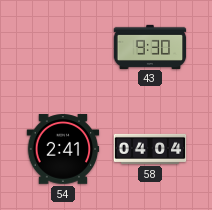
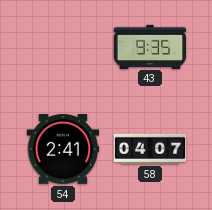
43: 9:30 -> 9:35 (150, 46)
58: 04:04 -> 04:07 (150, 149)
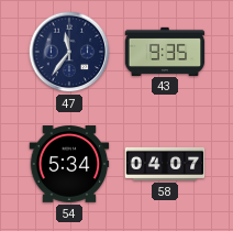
47: none -> 11:36 (69, 52)
54: 2:41 -> 5:34 (69, 164)
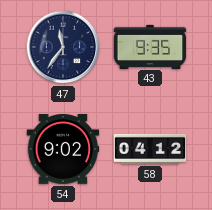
54: 5:34 -> 9:02 (63, 149)
58: 04:07 -> 04:12 (150, 149)
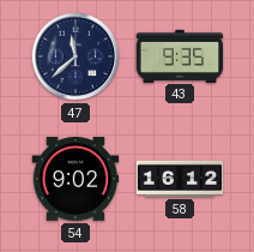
47: 11:36 -> 11:38 (75, 56)
58: 04:12 -> 16:12 (180, 179)
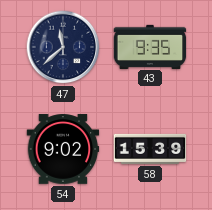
58: 16:12 -> 15:39 (150, 149)
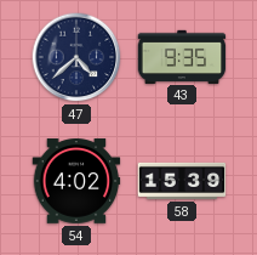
47: 11:38 -> 4:38 (76, 57)
54: 9:02 -> 4:02 (76, 181)
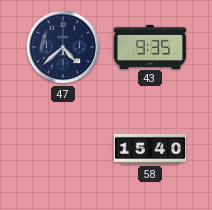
54: 4:02 -> none (76, 181)
58: 15:39 -> 15:40 (150, 149)
